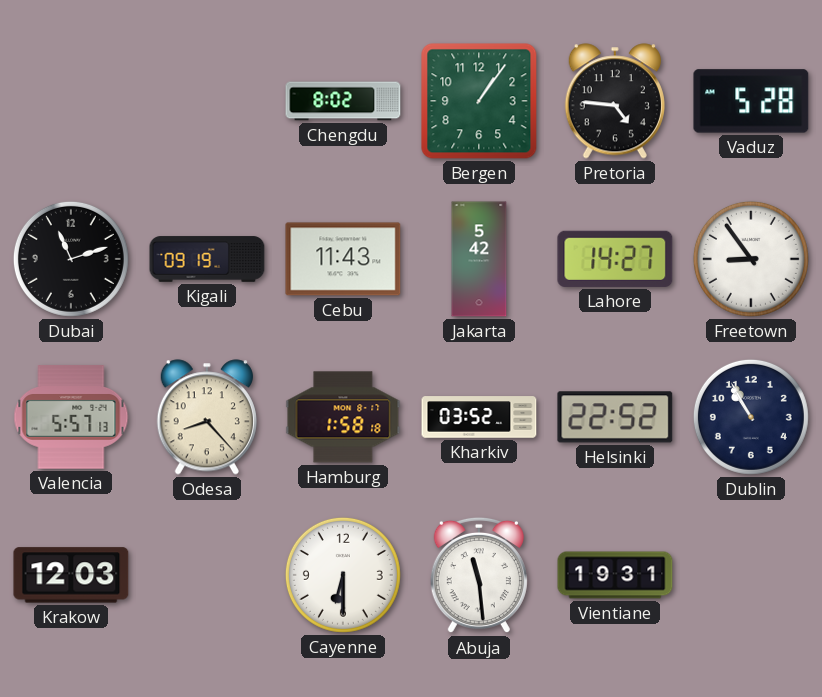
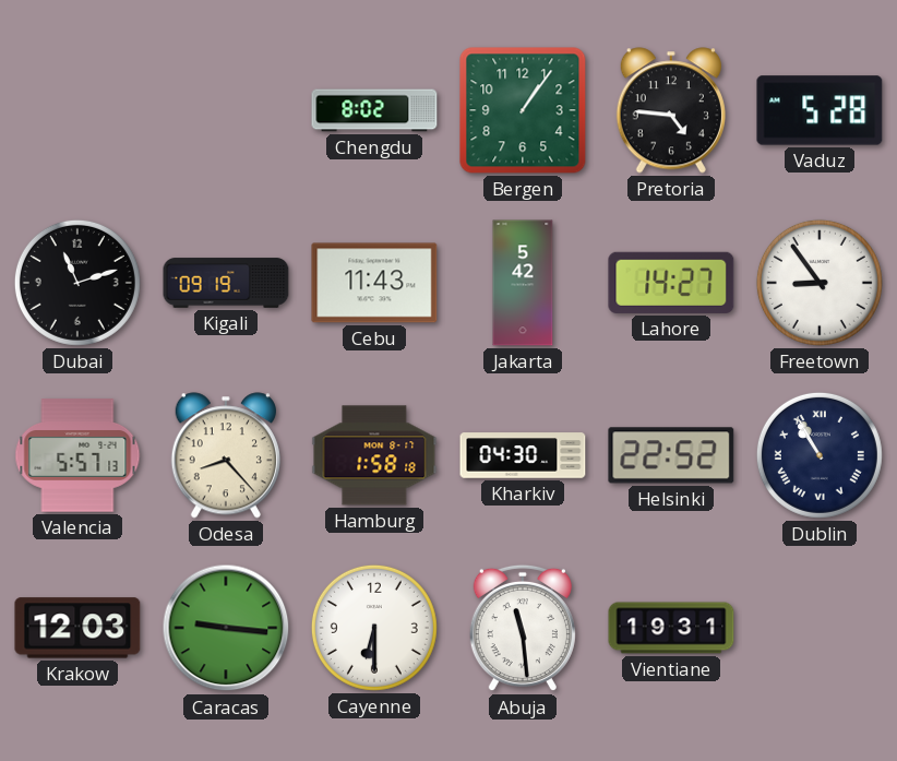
Kharkiv: 03:52 -> 04:30 (523, 455)
Dublin numerals: Arabic -> Roman (820, 455)
Caracas: none -> 9:16 (226, 628)
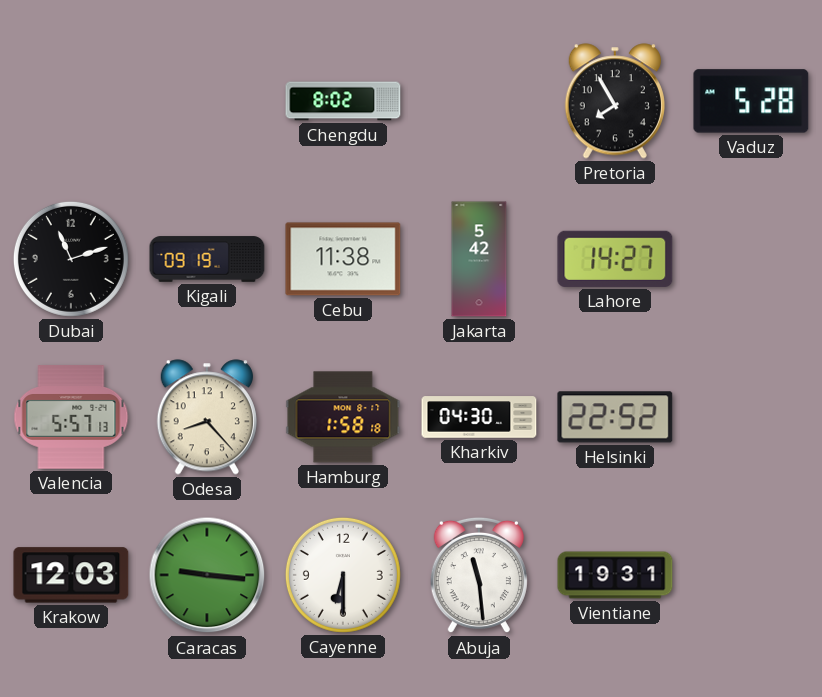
Bergen: 1:06 -> none (523, 110)
Pretoria: 4:46 -> 7:55 (615, 101)
Cebu: 11:43 -> 11:38 (343, 259)
Freetown: 8:54 -> none (820, 283)
Dublin: 10:55 -> none (820, 455)
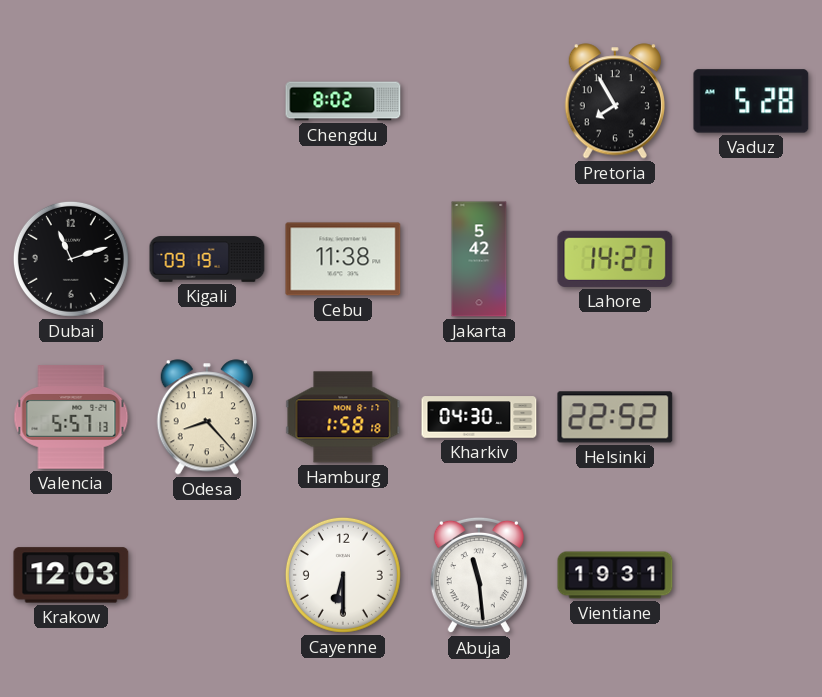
Caracas: 9:16 -> none (207, 575)
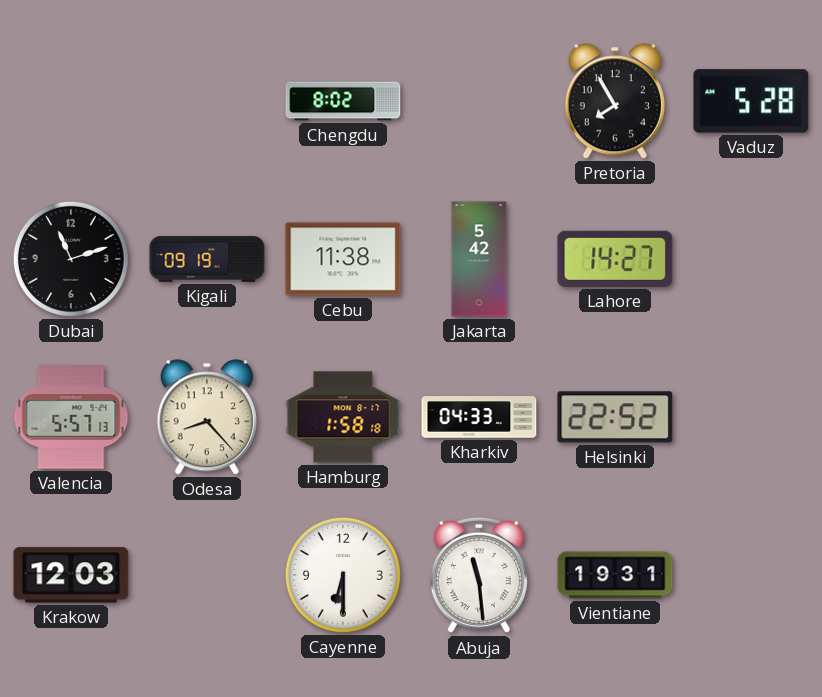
Kharkiv: 04:30 -> 04:33 (479, 417)
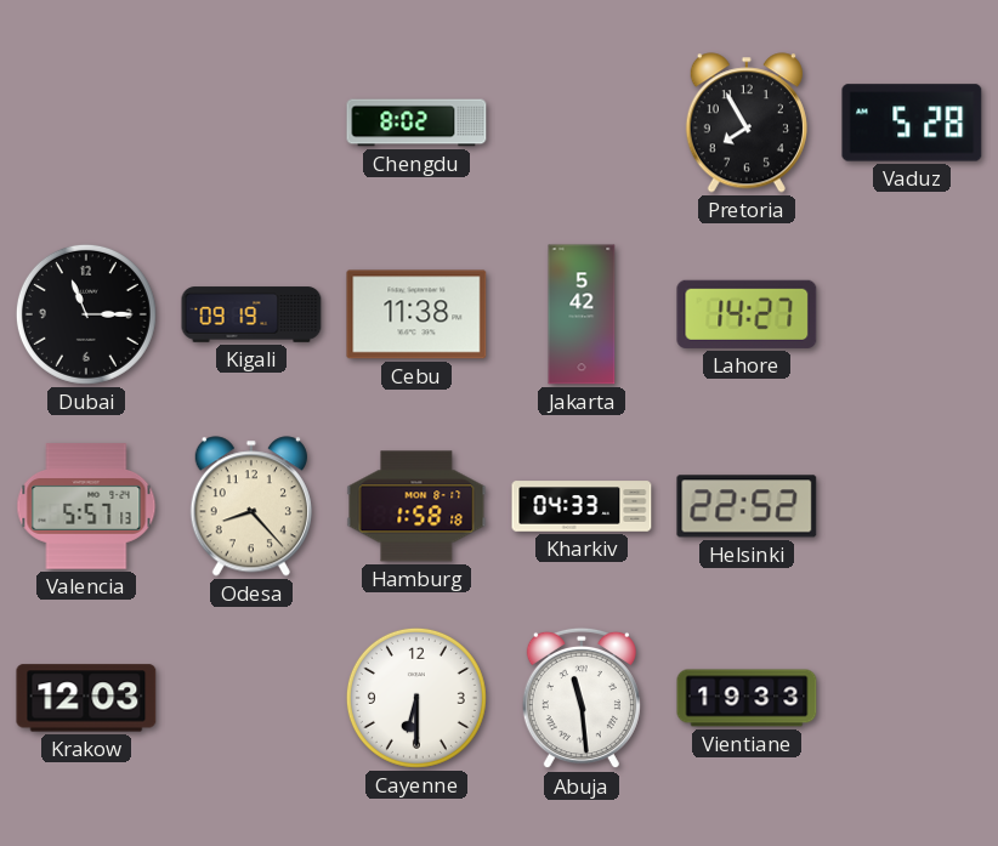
Dubai: 11:12 -> 11:15 (86, 314)
Vientiane: 19:31 -> 19:33 (747, 698)
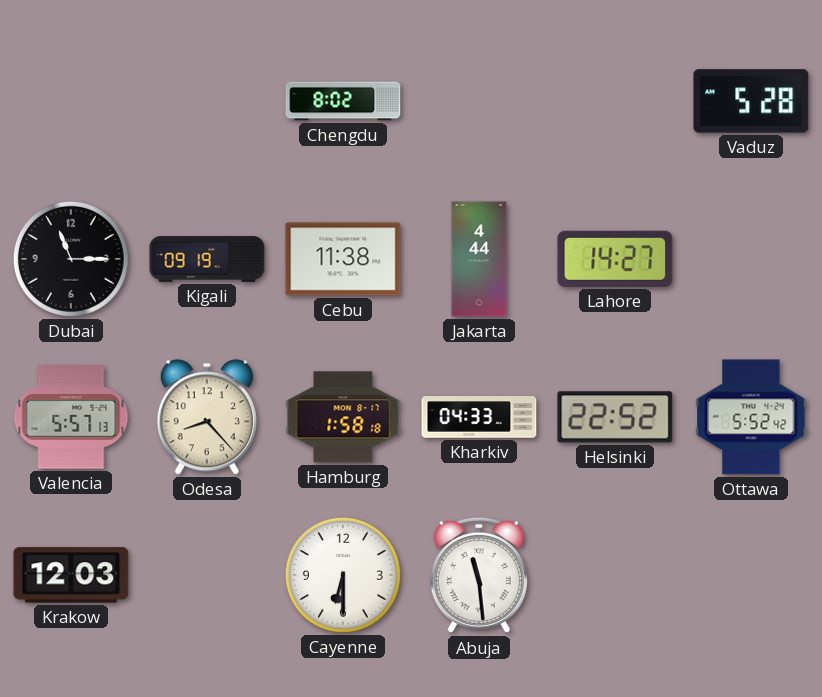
Pretoria: 7:55 -> none (747, 123)
Jakarta: 5:42 -> 4:44 (479, 259)
Ottawa: none -> 5:52 (751, 417)
Vientiane: 19:33 -> none (747, 698)
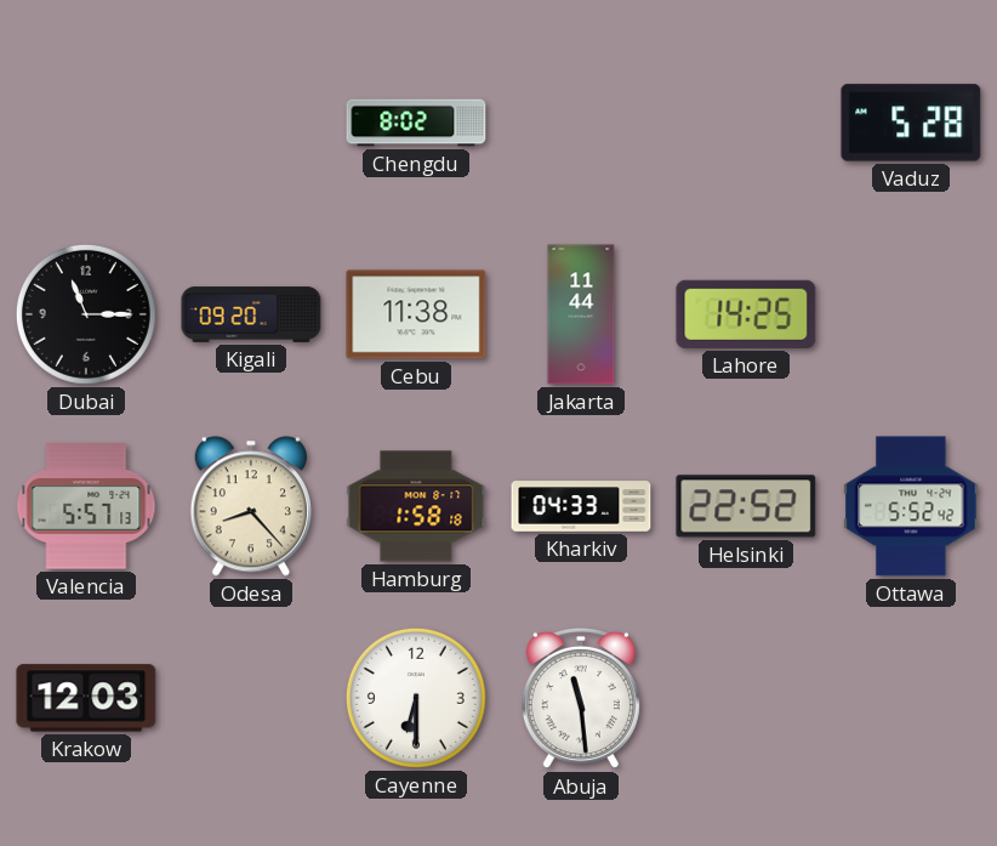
Kigali: 09:19 -> 09:20 (251, 314)
Jakarta: 4:44 -> 11:44 (581, 314)
Lahore: 14:27 -> 14:25 (746, 314)
